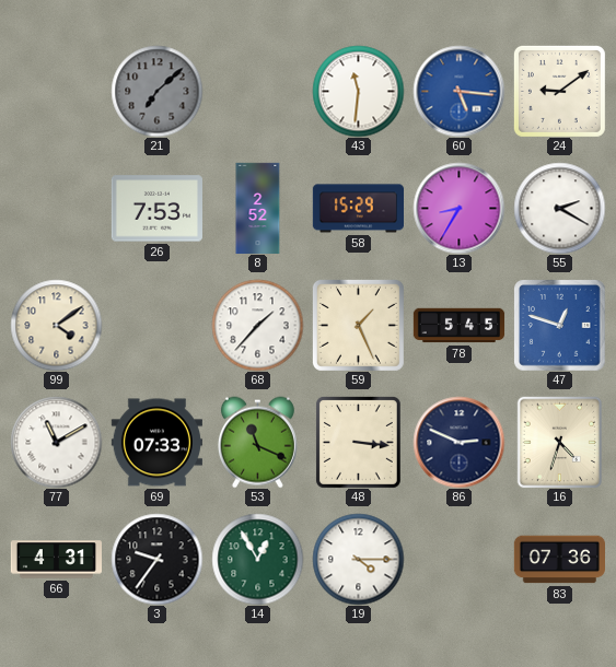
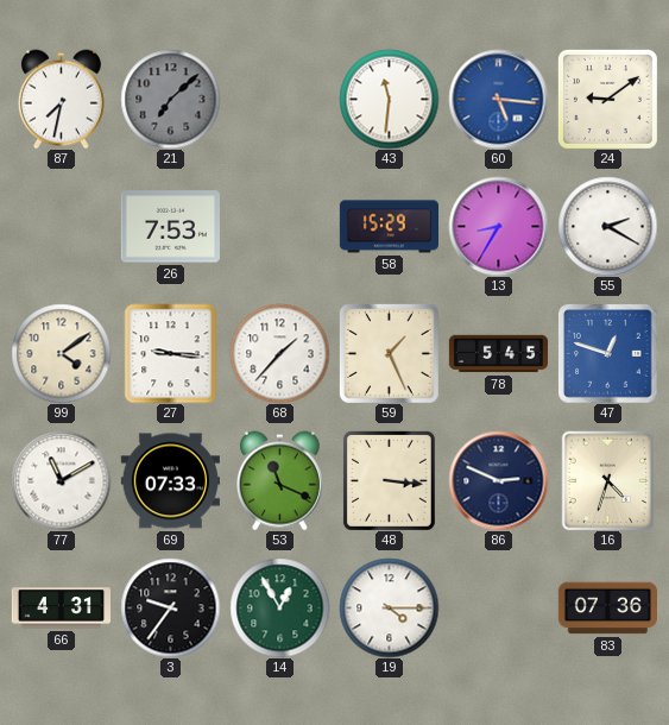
87: none -> 7:32 (61, 99)
8: 2:52 -> none (258, 208)
27: none -> 9:16 (171, 353)
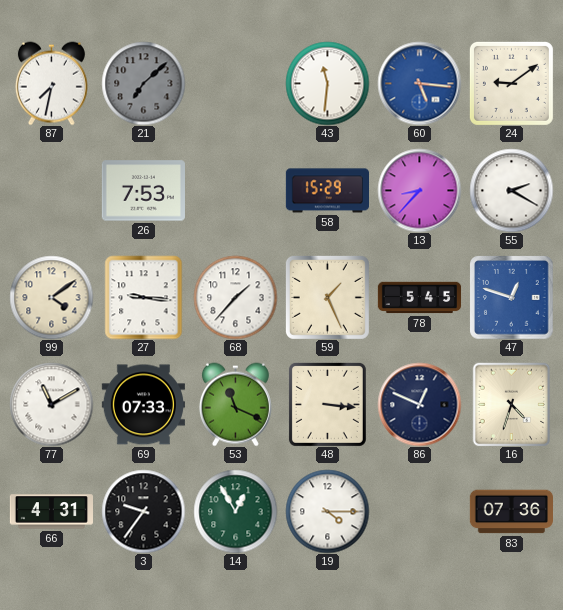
13: 8:35 -> 8:37 (419, 190)
86: 2:49 -> 12:49 (419, 404)
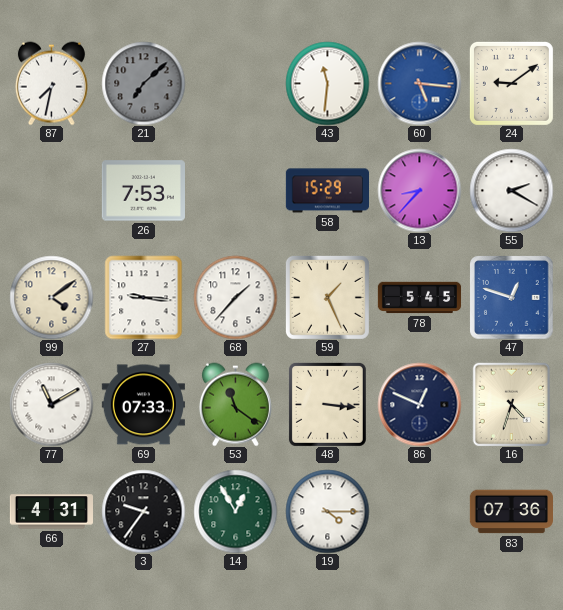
53: 11:19 -> 11:21 (235, 404)
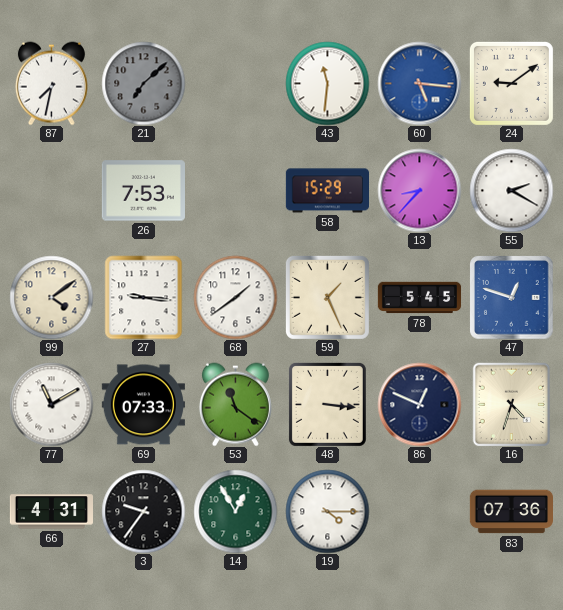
68: 1:37 -> 1:39 (235, 297)
